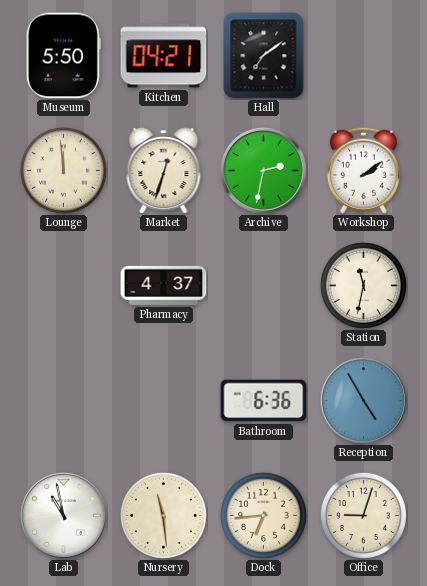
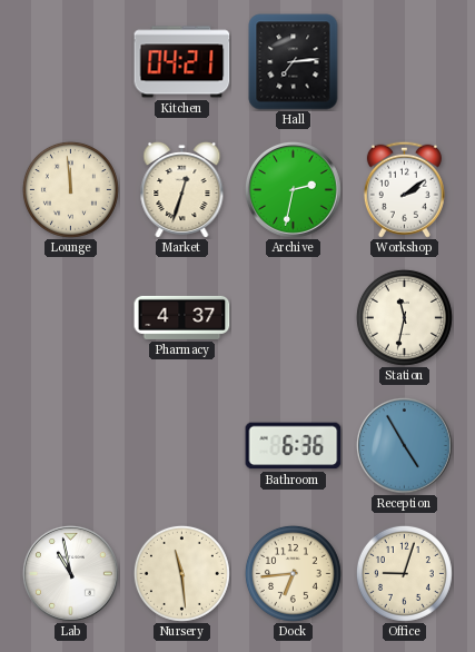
Museum: 5:50 -> none (63, 56)
Hall: 7:09 -> 7:14 (294, 62)
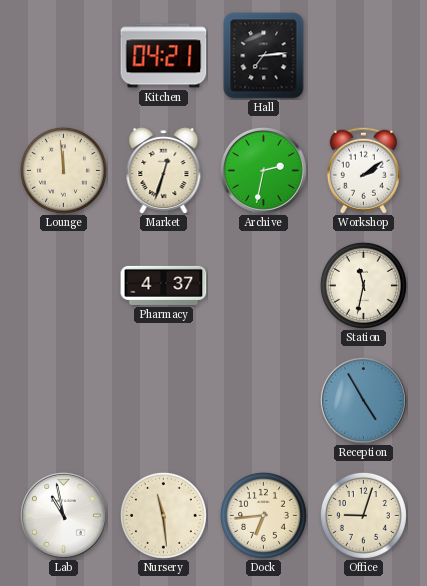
Bathroom: 6:36 -> none (294, 446)
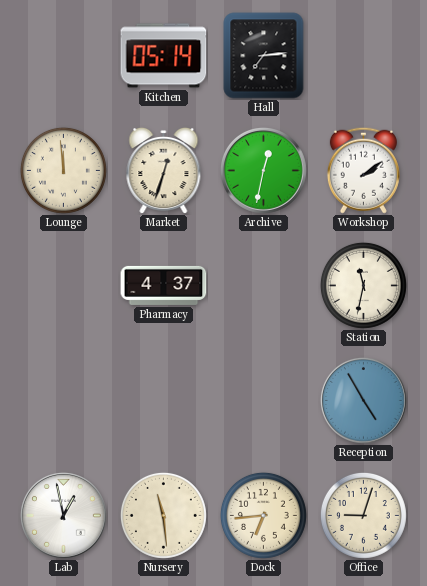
Kitchen: 04:21 -> 05:14 (164, 56)
Archive: 2:32 -> 12:32 (263, 170)
Lab: 10:58 -> 12:58 (63, 515)
